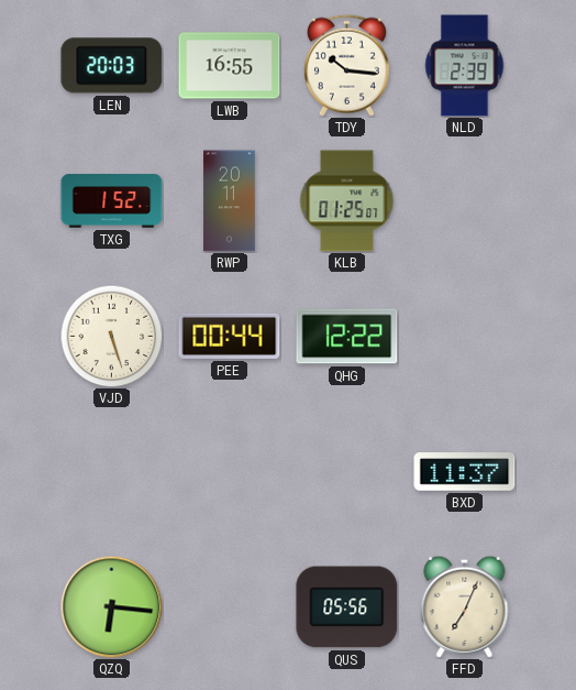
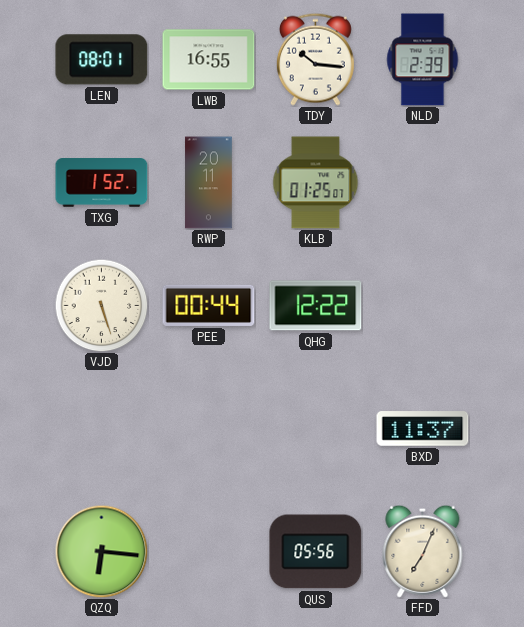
LEN: 20:03 -> 08:01 (102, 60)
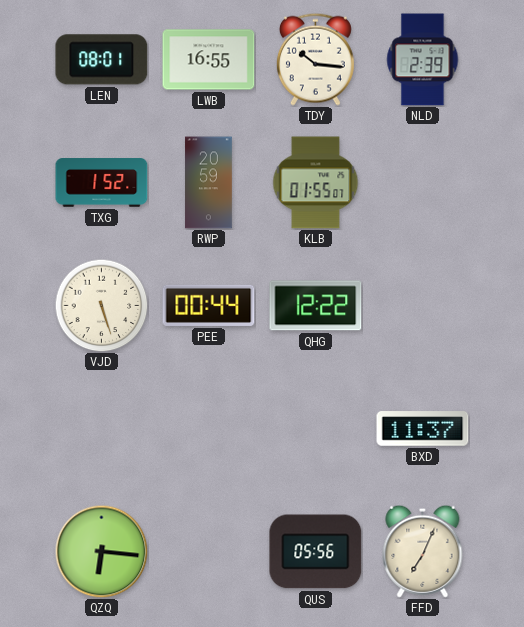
RWP: 20:11 -> 20:59 (209, 183)
KLB: 01:25 -> 01:55 (316, 183)
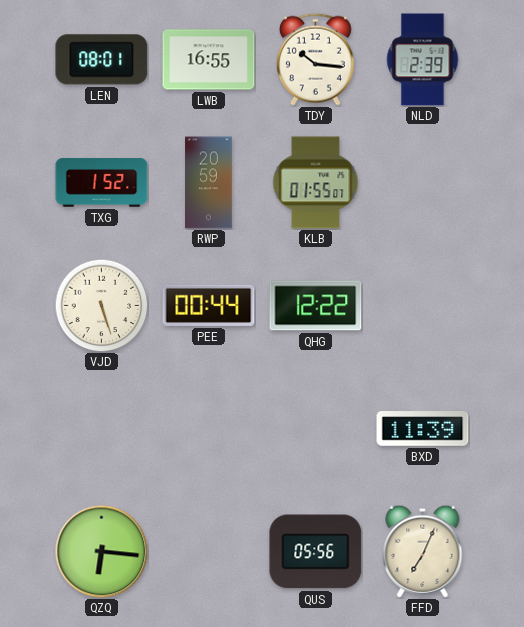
BXD: 11:37 -> 11:39 (423, 429)
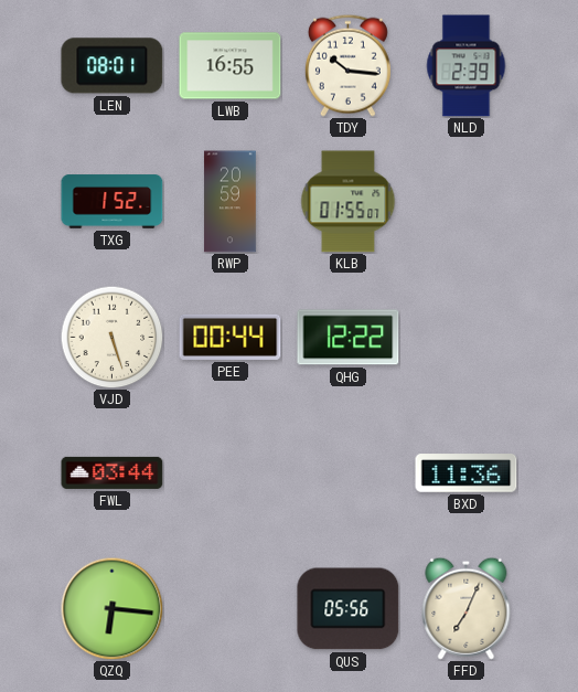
FWL: none -> 03:44 (113, 472)
BXD: 11:39 -> 11:36 (467, 473)
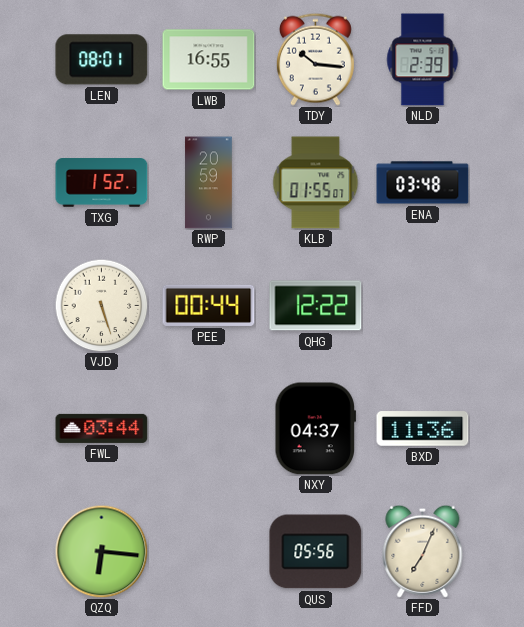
ENA: none -> 03:48 (423, 183)
NXY: none -> 04:37 (315, 429)
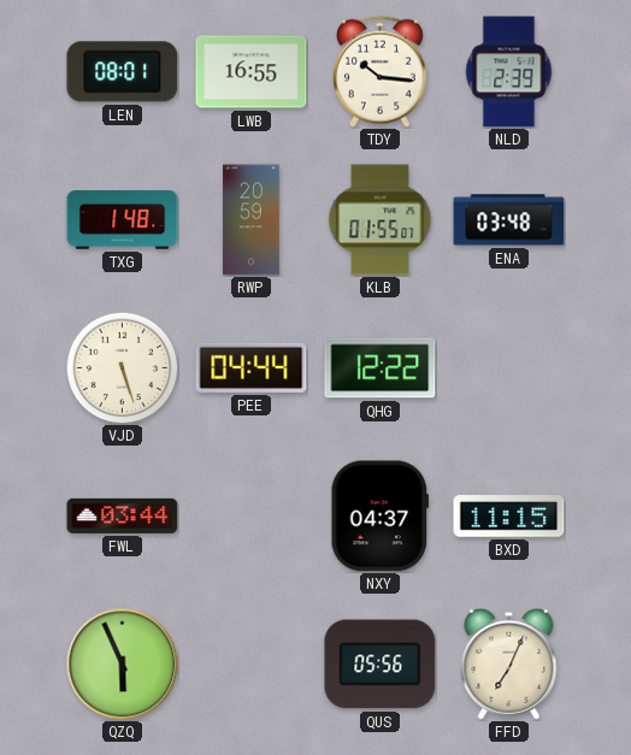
TXG: 1:52 -> 1:48 (123, 220)
PEE: 00:44 -> 04:44 (252, 367)
BXD: 11:36 -> 11:15 (509, 517)
QZQ: 6:16 -> 5:56 (122, 663)
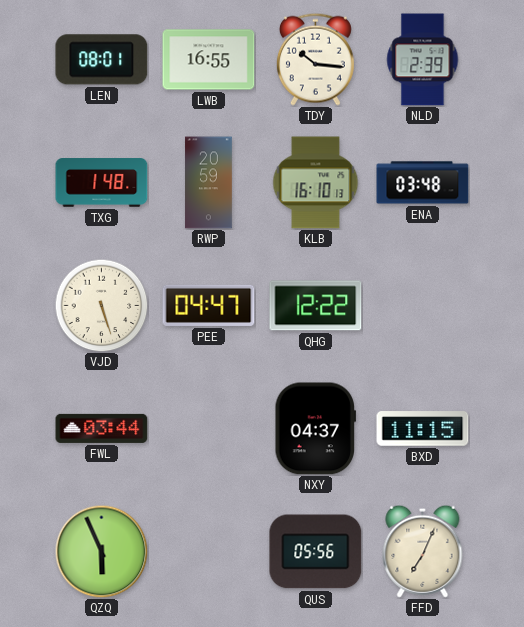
KLB: 01:55 -> 16:10 (316, 183)
PEE: 04:44 -> 04:47 (209, 305)
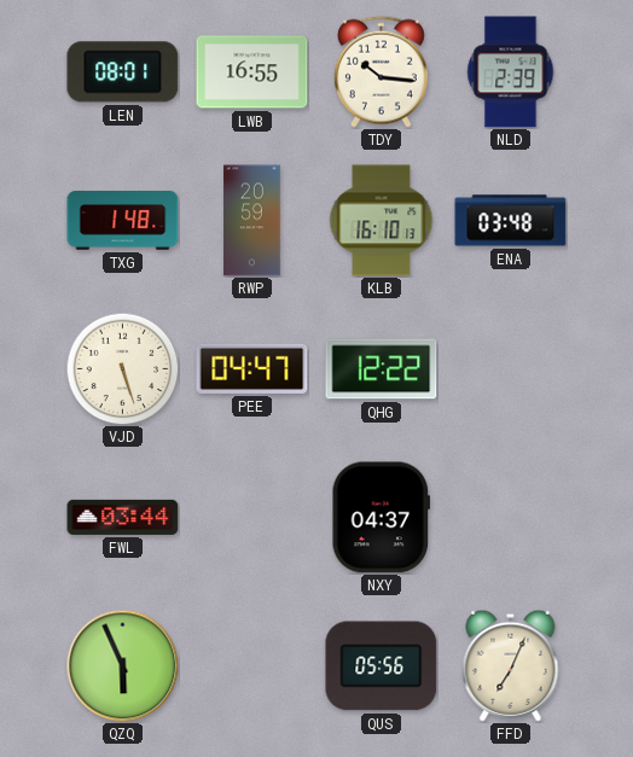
BXD: 11:15 -> none (423, 429)
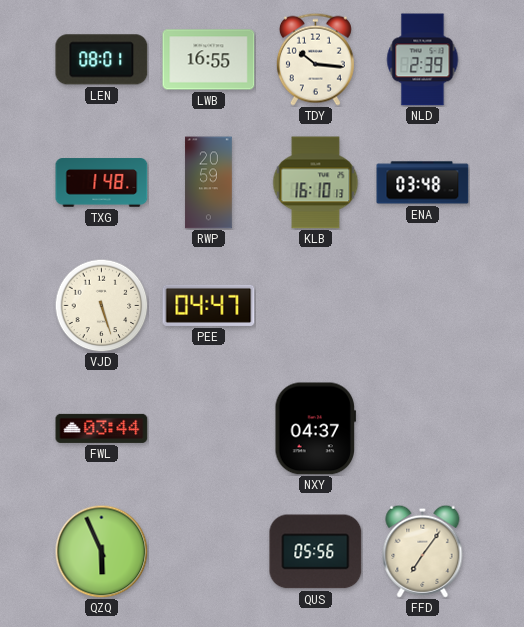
QHG: 12:22 -> none (382, 369)
FFD: 7:04 -> 7:06 (423, 551)
